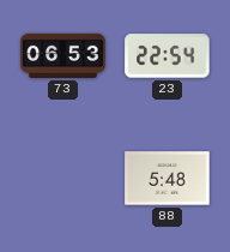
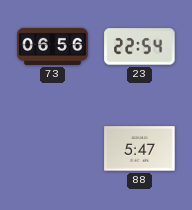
73: 06:53 -> 06:56 (53, 46)
88: 5:48 -> 5:47 (140, 149)
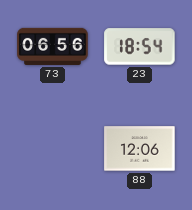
23: 22:54 -> 18:54 (140, 47)
88: 5:47 -> 12:06 (140, 149)
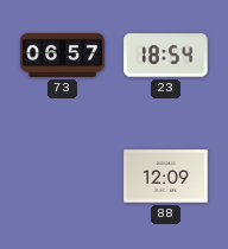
73: 06:56 -> 06:57 (63, 55)
88: 12:06 -> 12:09 (166, 177)
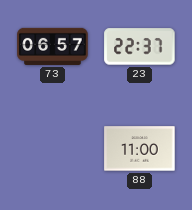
23: 18:54 -> 22:37 (140, 47)
88: 12:09 -> 11:00 (140, 149)
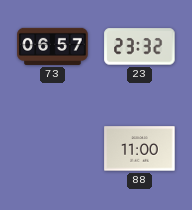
23: 22:37 -> 23:32 (140, 47)
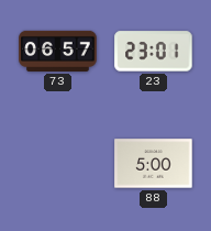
23: 23:32 -> 23:01 (154, 52)
88: 11:00 -> 5:00 (154, 164)
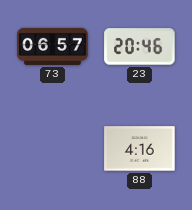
23: 23:01 -> 20:46 (140, 47)
88: 5:00 -> 4:16 (140, 149)
